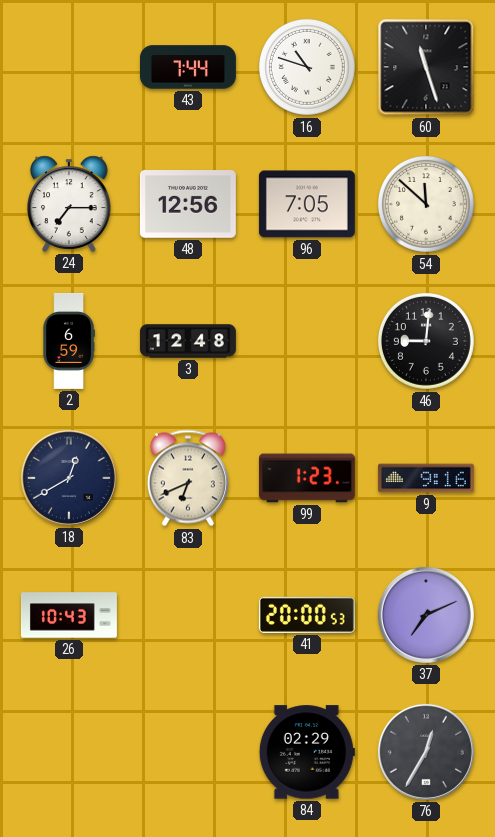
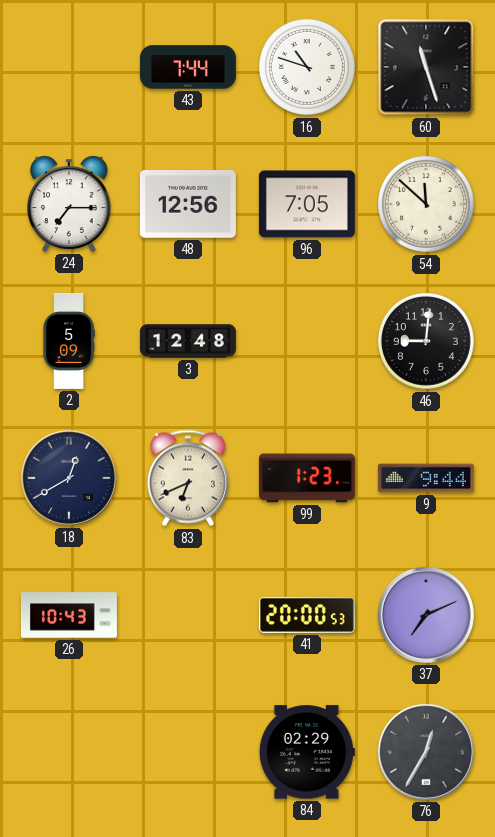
2: 6:59 -> 5:09 (69, 341)
9: 9:16 -> 9:44 (426, 478)
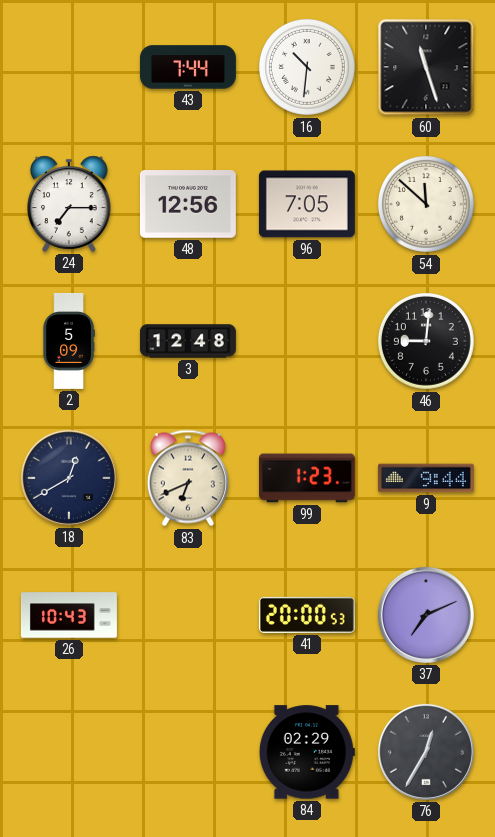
16: 10:48 -> 10:31 (307, 67)
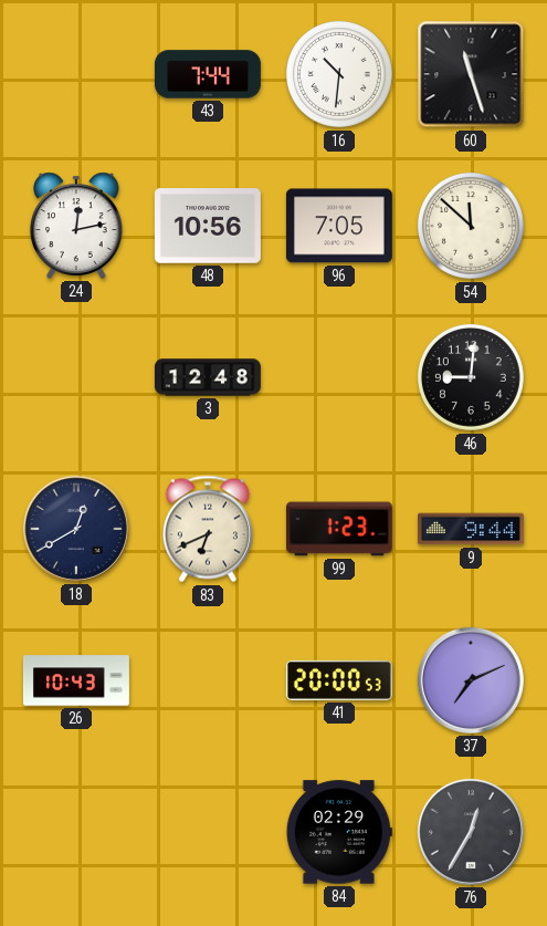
24: 7:15 -> 12:13 (76, 226)
48: 12:56 -> 10:56 (208, 226)
2: 5:09 -> none (69, 341)
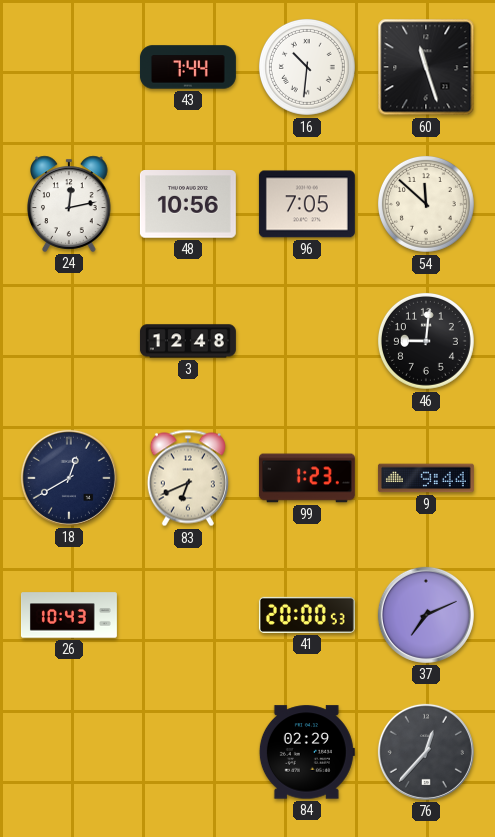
76: 12:35 -> 12:37 (426, 752)
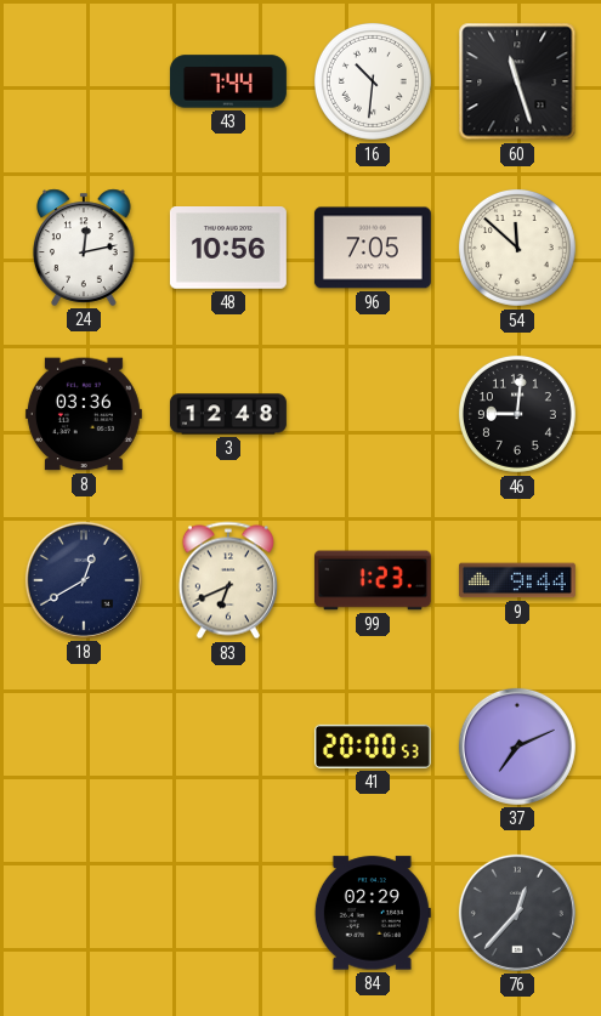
8: none -> 03:36 (84, 414)
26: 10:43 -> none (69, 615)
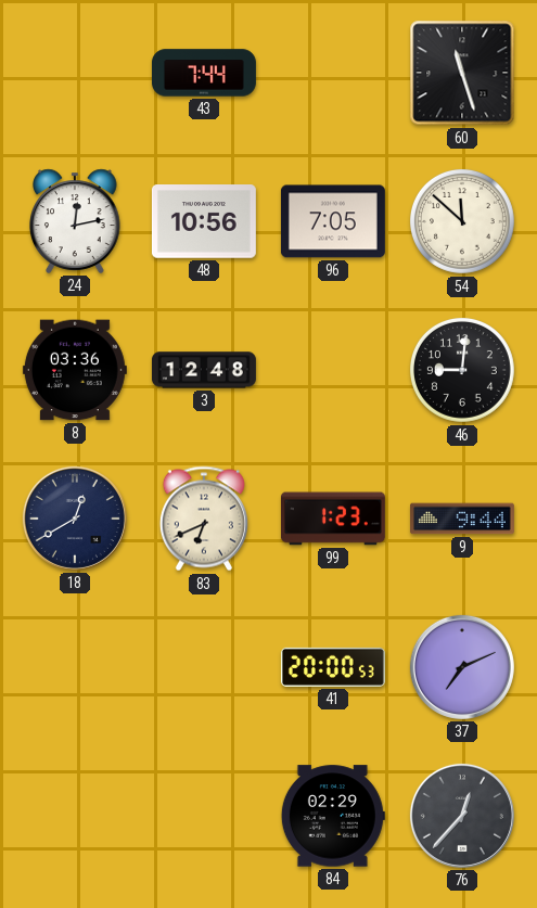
16: 10:31 -> none (373, 81)
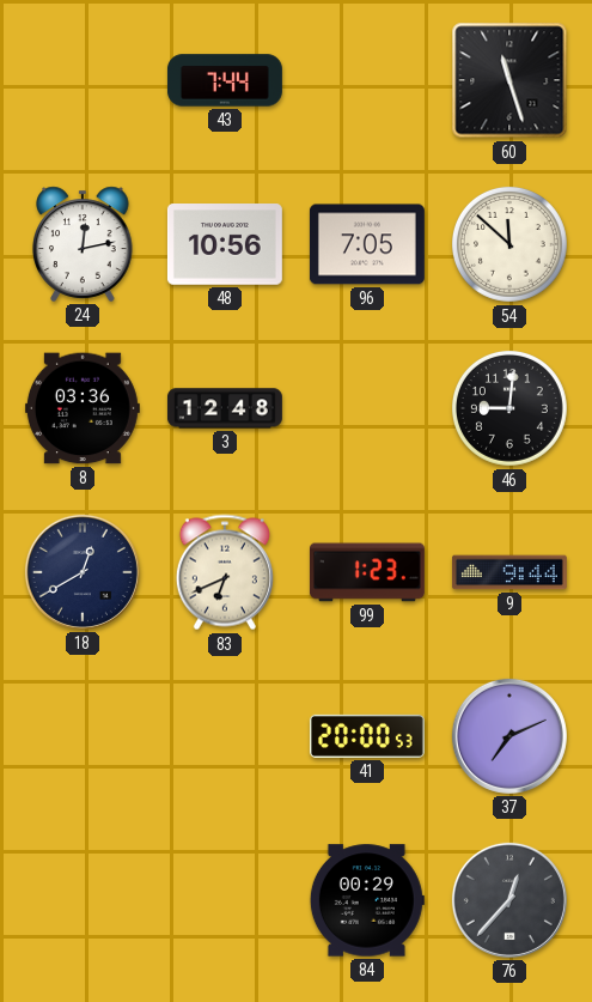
84: 02:29 -> 00:29 (367, 900)
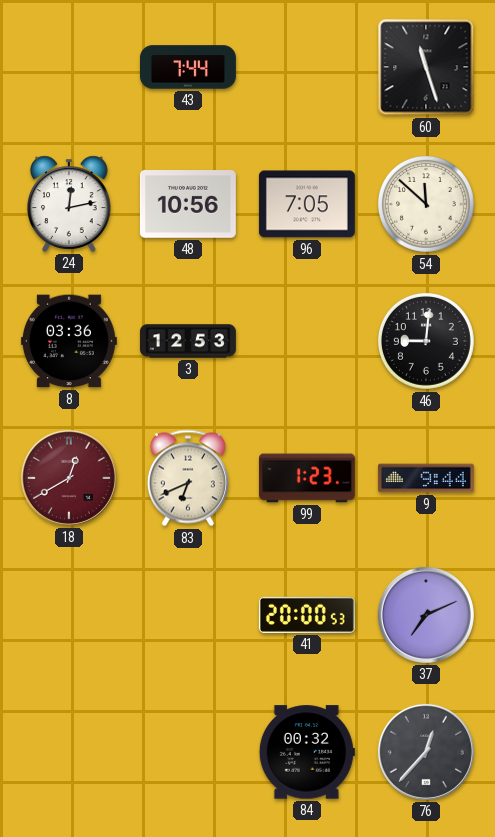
3: 12:48 -> 12:53 (188, 341)
18 dial: navy -> burgundy (69, 478)
84: 00:29 -> 00:32 (307, 752)
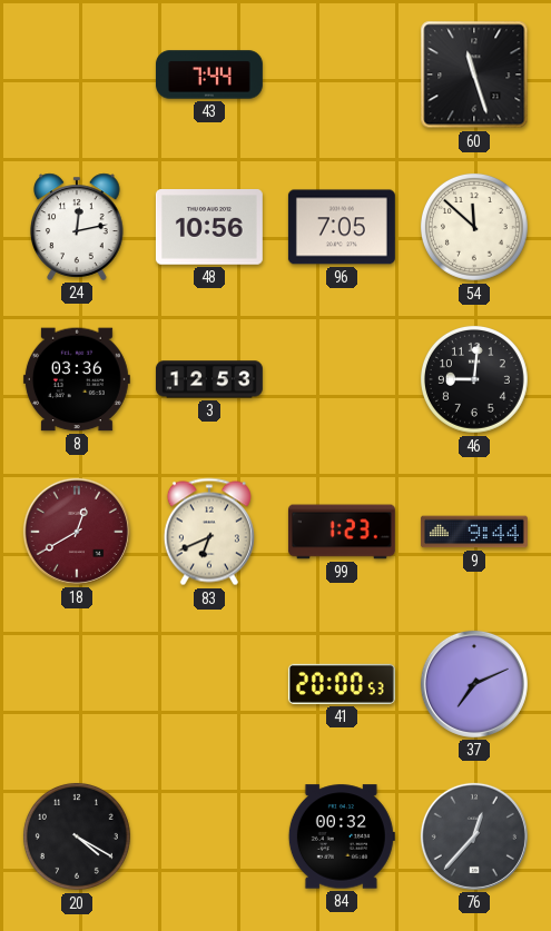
20: none -> 4:20 (77, 836)
